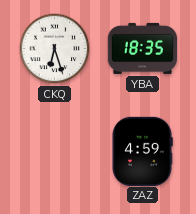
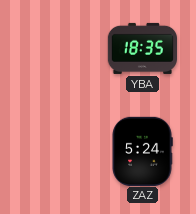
CKQ: 6:27 -> none (55, 49)
ZAZ: 4:59 -> 5:24 (142, 151)
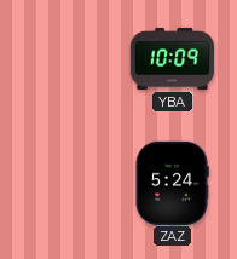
YBA: 18:35 -> 10:09 (172, 58)
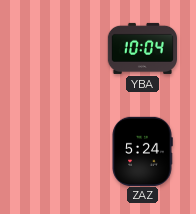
YBA: 10:09 -> 10:04 (142, 48)
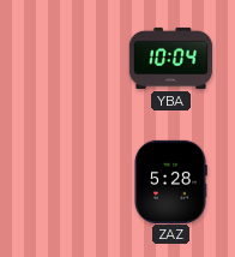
ZAZ: 5:24 -> 5:28 (170, 181)
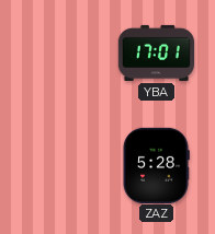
YBA: 10:04 -> 17:01 (156, 52)
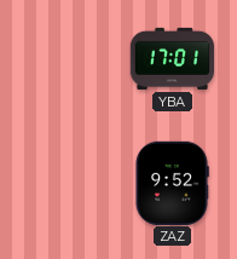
ZAZ: 5:28 -> 9:52 (172, 183)
